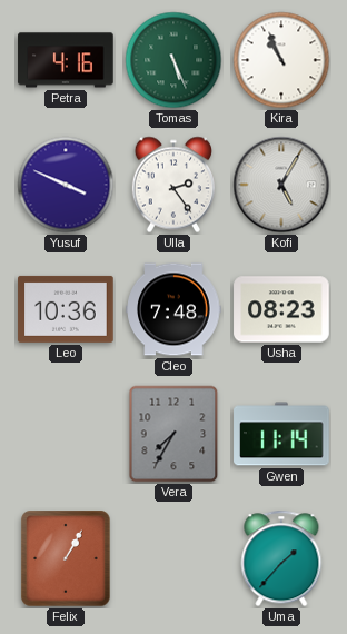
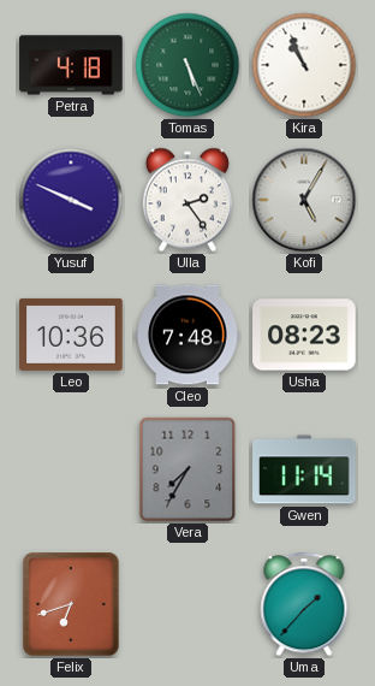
Petra: 4:16 -> 4:18 (71, 65)
Felix: 1:05 -> 6:42 (71, 604)
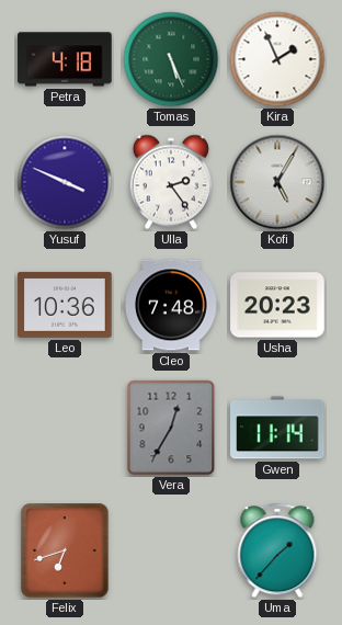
Kira: 10:56 -> 1:56 (277, 59)
Usha: 08:23 -> 20:23 (277, 305)
Vera: 7:35 -> 12:35 (171, 428)
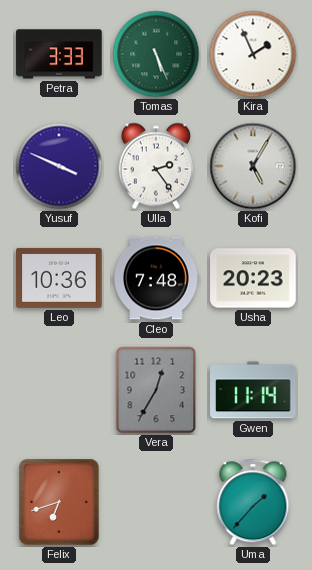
Petra: 4:18 -> 3:33 (59, 54)
